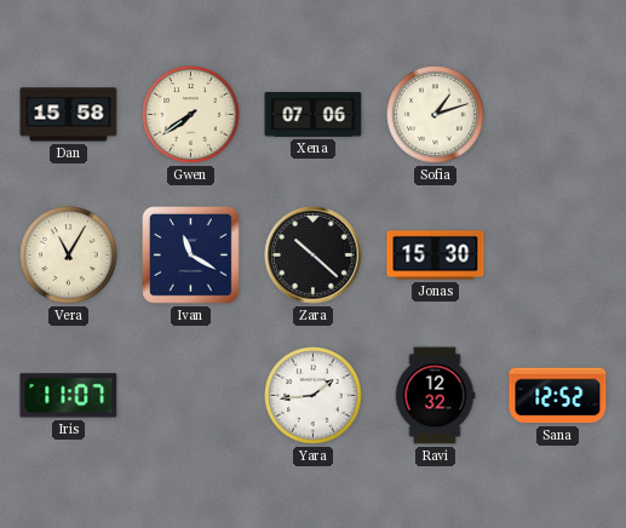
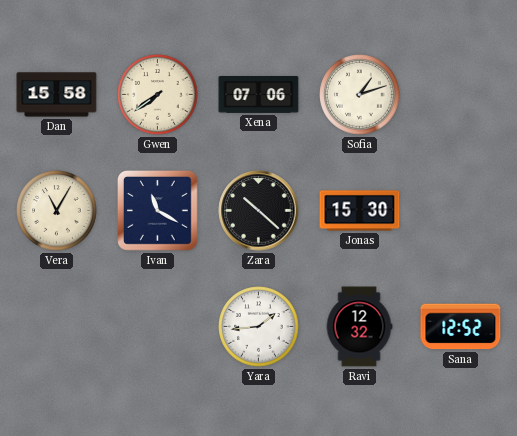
Iris: 11:07 -> none (69, 396)
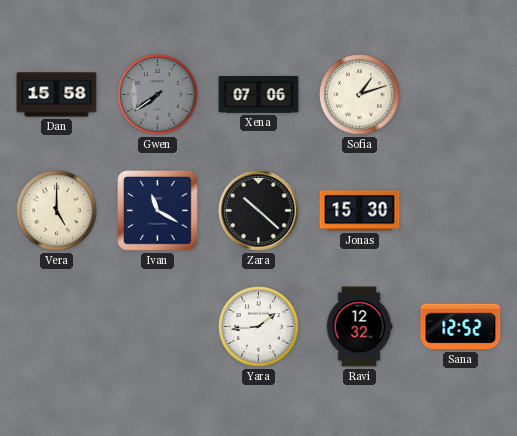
Gwen dial: cream -> grey (158, 95)
Vera: 11:05 -> 5:00 (57, 211)
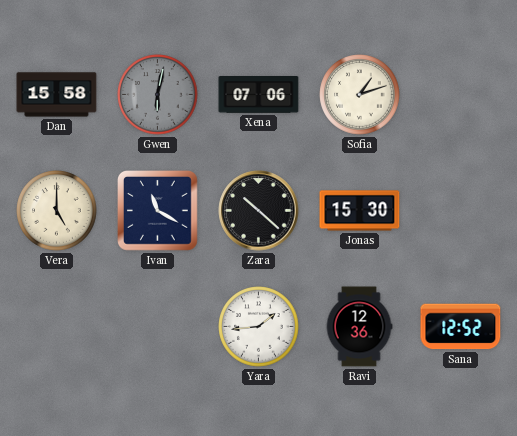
Gwen: 7:39 -> 6:02 (158, 95)
Ravi: 12:32 -> 12:36 (359, 327)
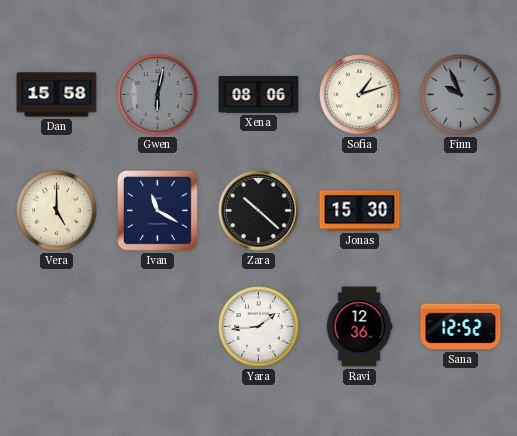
Xena: 07:06 -> 08:06 (259, 95)
Finn: none -> 9:56 (461, 95)
